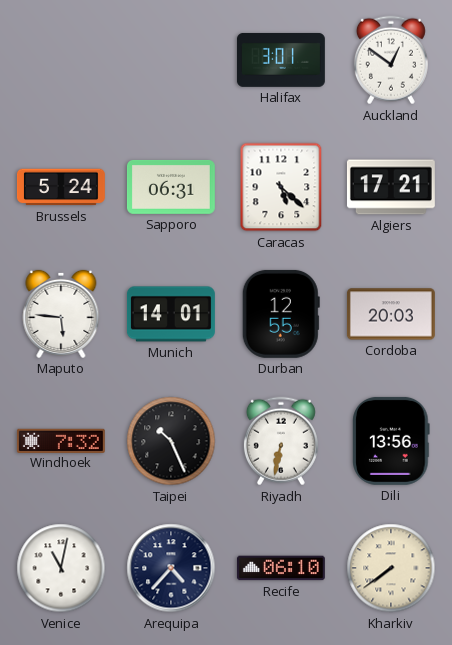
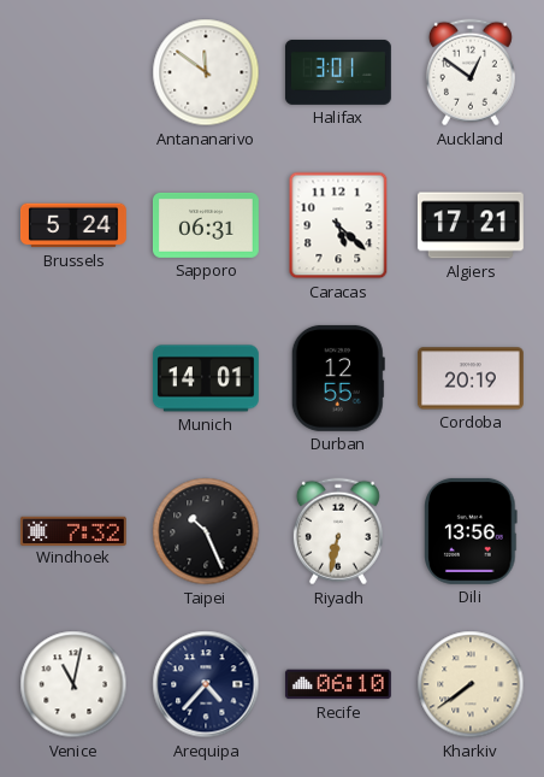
Antananarivo: none -> 11:51 (206, 72)
Maputo: 5:46 -> none (61, 314)
Cordoba: 20:03 -> 20:19 (471, 378)
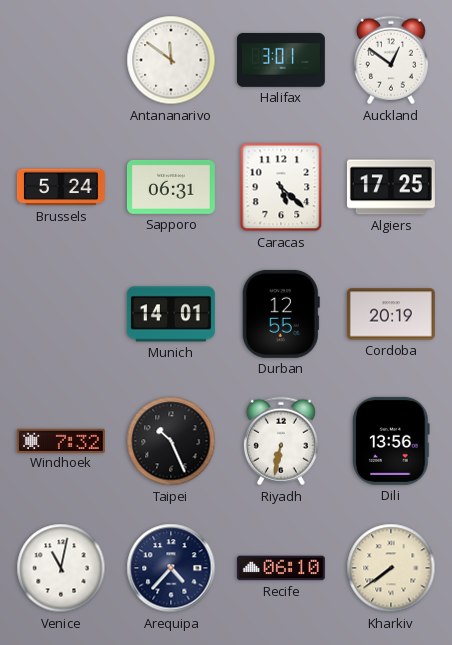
Algiers: 17:21 -> 17:25 (391, 187)
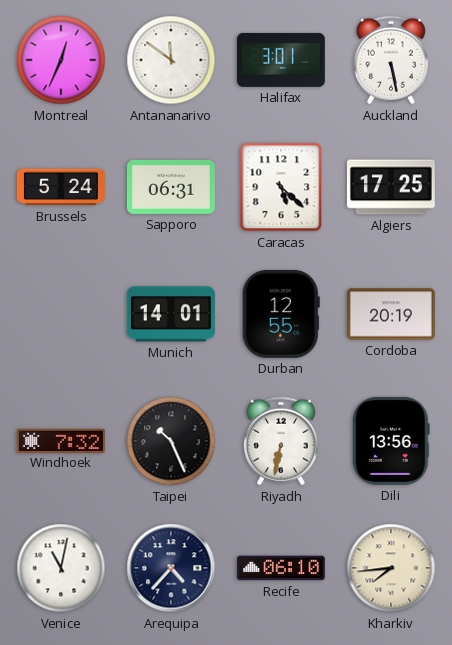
Montreal: none -> 12:34 (61, 60)
Auckland: 12:51 -> 5:28 (391, 60)
Kharkiv: 7:39 -> 7:44 (391, 568)
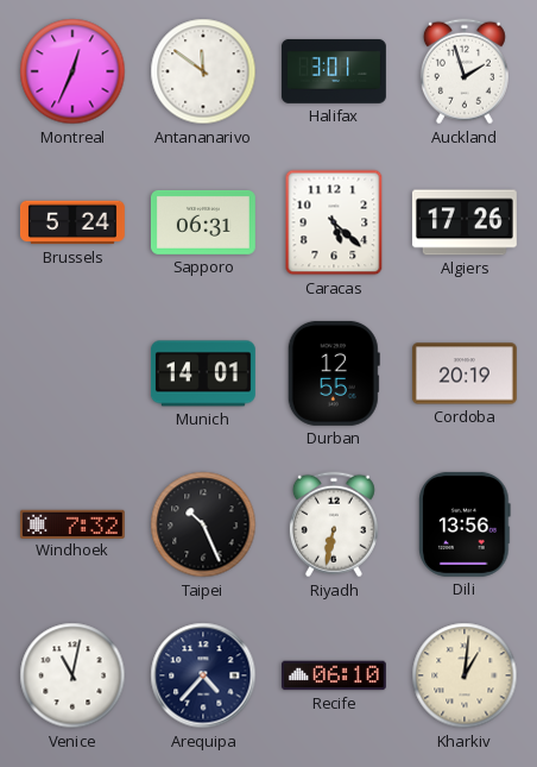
Auckland: 5:28 -> 1:57 (465, 71)
Algiers: 17:25 -> 17:26 (465, 222)
Kharkiv: 7:44 -> 1:01 (465, 675)
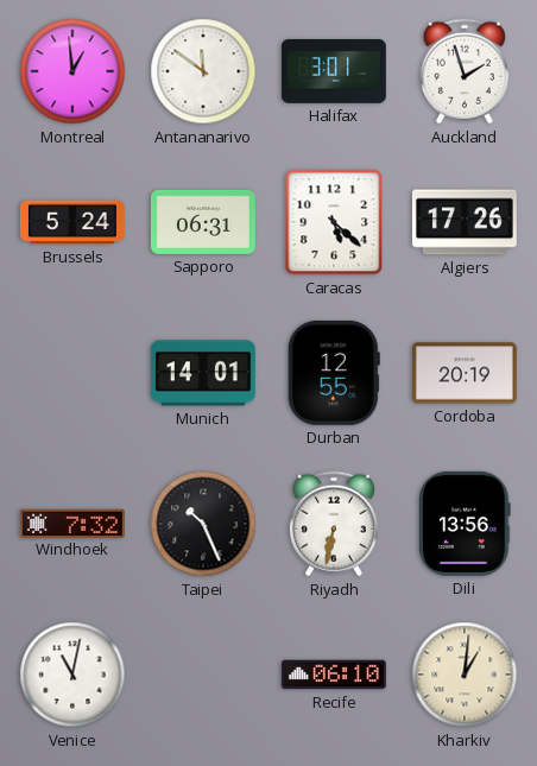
Montreal: 12:34 -> 12:59 (72, 71)
Arequipa: 4:37 -> none (203, 675)
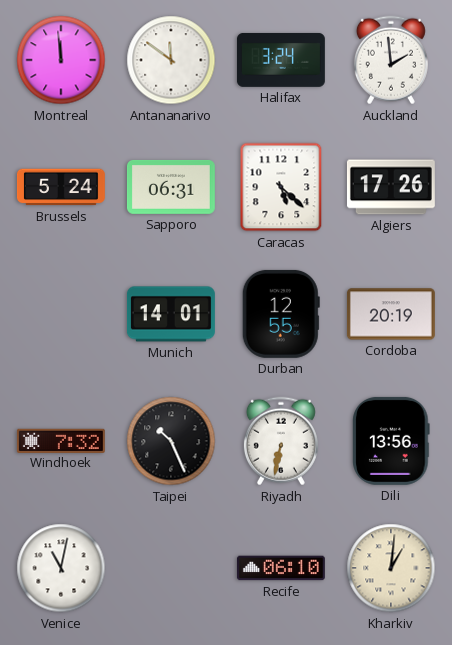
Montreal: 12:59 -> 11:59 (61, 60)
Halifax: 3:01 -> 3:24 (281, 60)
Auckland: 1:57 -> 1:59 (391, 60)
